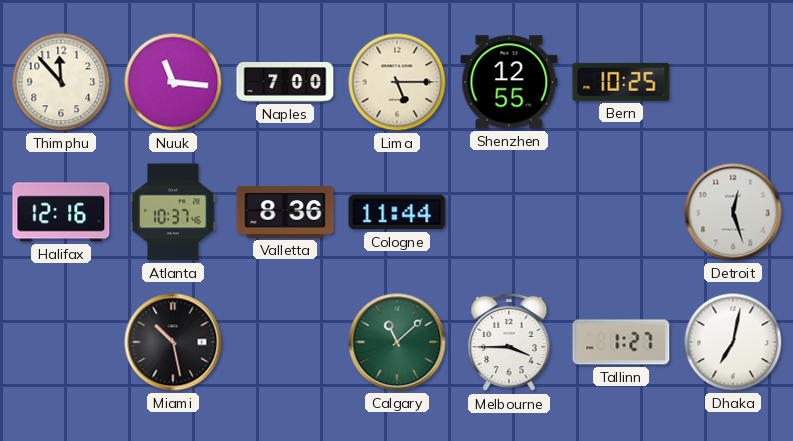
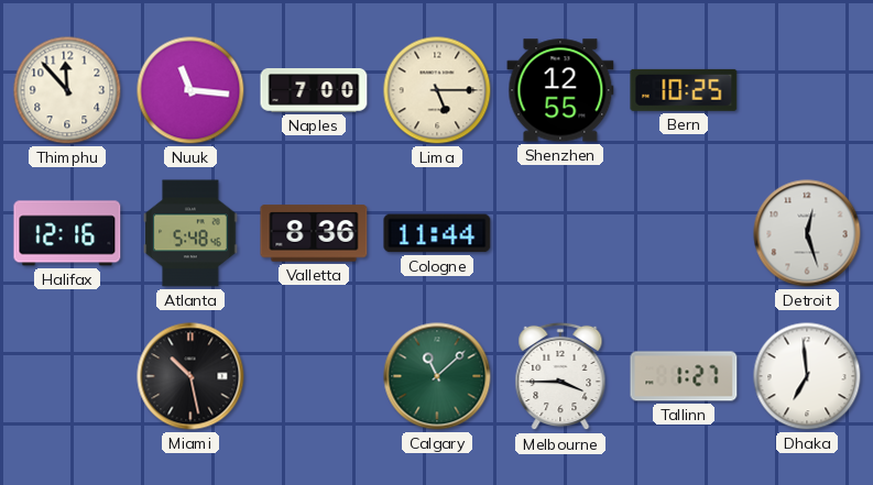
Atlanta: 10:37 -> 5:48 (190, 233)
Dhaka: 7:02 -> 6:59 (807, 376)
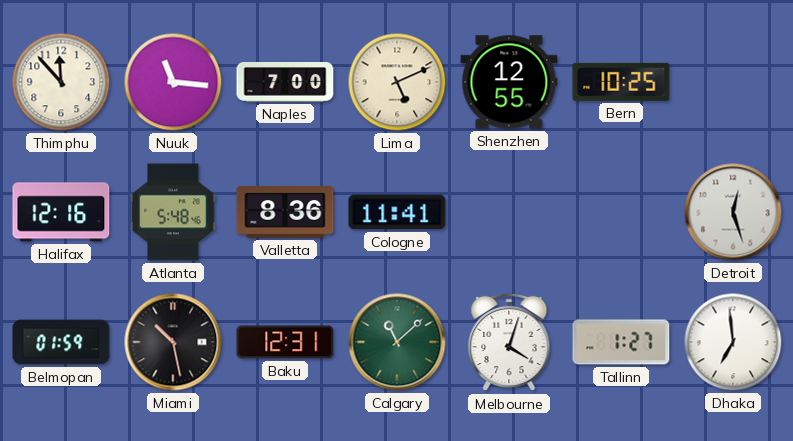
Lima: 5:15 -> 5:11 (397, 82)
Cologne: 11:44 -> 11:41 (397, 212)
Belmopan: none -> 01:59 (61, 342)
Baku: none -> 12:31 (285, 342)
Melbourne: 3:45 -> 4:03 (509, 342)
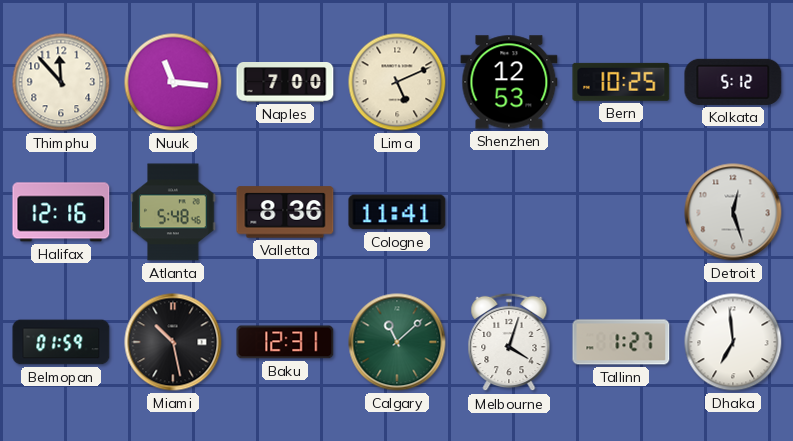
Shenzhen: 12:55 -> 12:53 (509, 82)
Kolkata: none -> 5:12 (733, 82)
